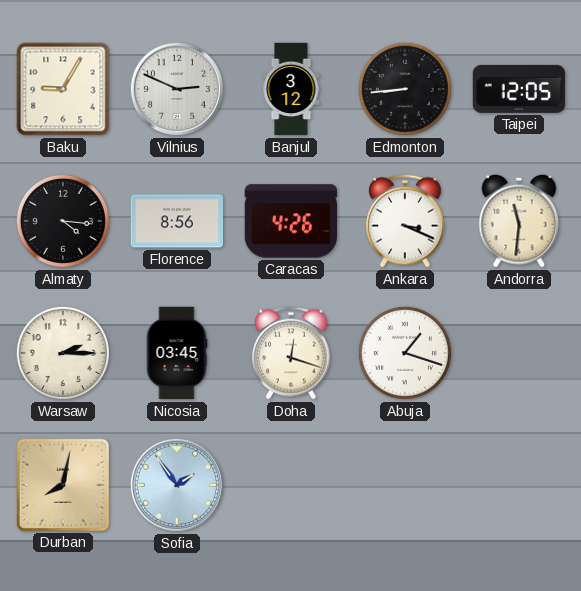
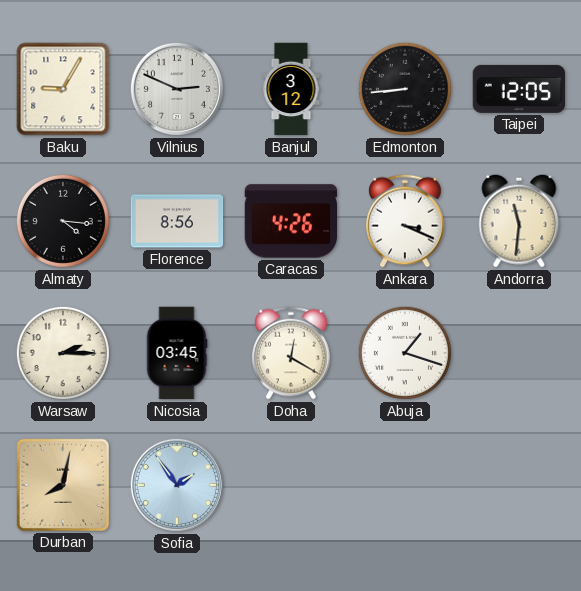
Doha: 12:18 -> 12:20 (291, 353)
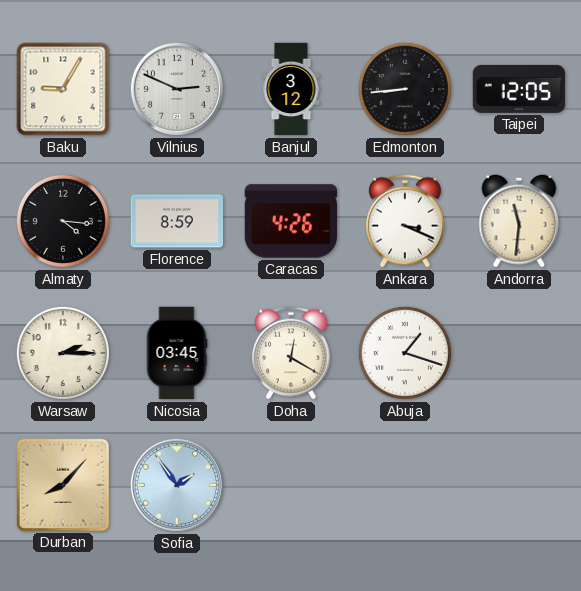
Florence: 8:56 -> 8:59 (177, 221)
Durban: 8:02 -> 8:07 (62, 484)
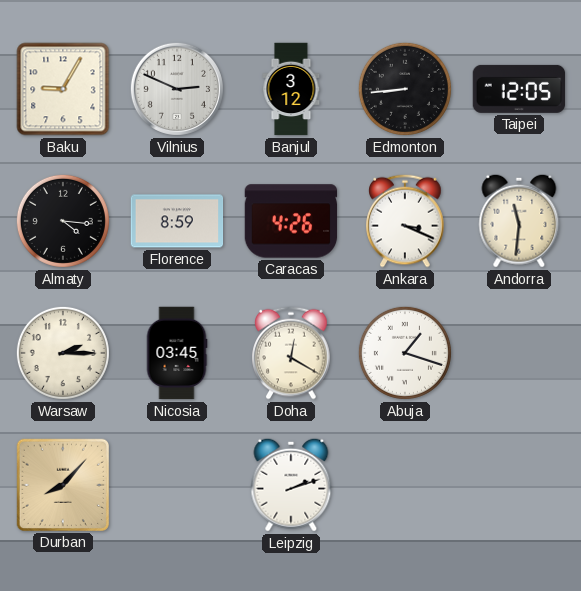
Sofia: 1:54 -> none (177, 485)
Leipzig: none -> 2:12 (291, 485)
